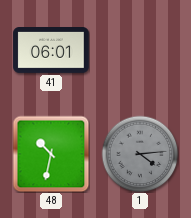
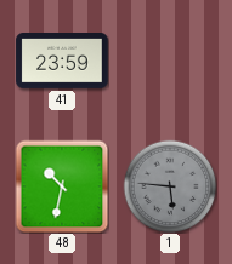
41: 06:01 -> 23:59 (62, 62)
1: 4:14 -> 5:46 (170, 186)
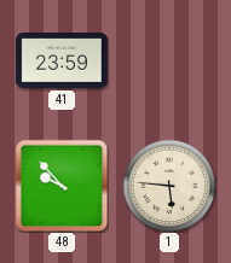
48: 10:32 -> 9:53 (62, 186)
1 dial: grey -> cream (169, 186)
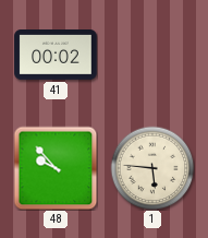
41: 23:59 -> 00:02 (56, 56)
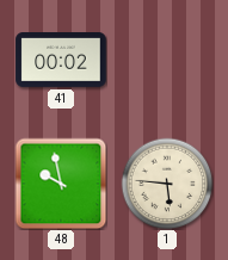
48: 9:53 -> 9:58 (61, 184)
